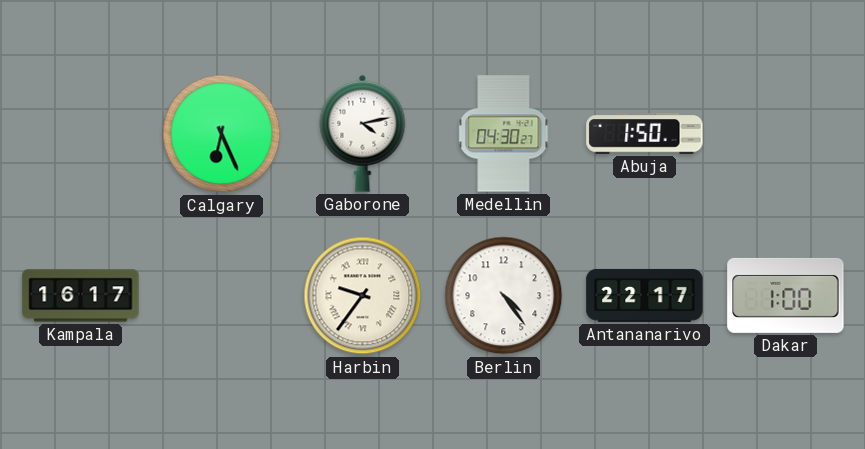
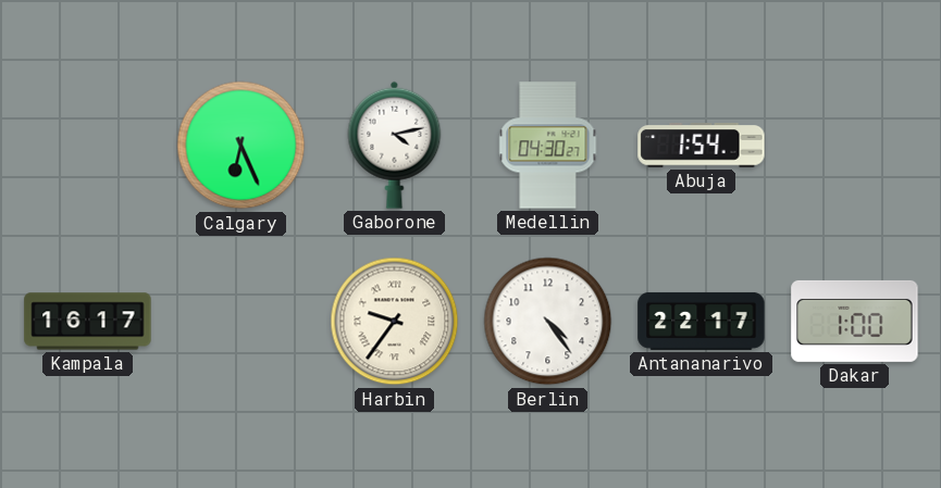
Abuja: 1:50 -> 1:54 (702, 146)
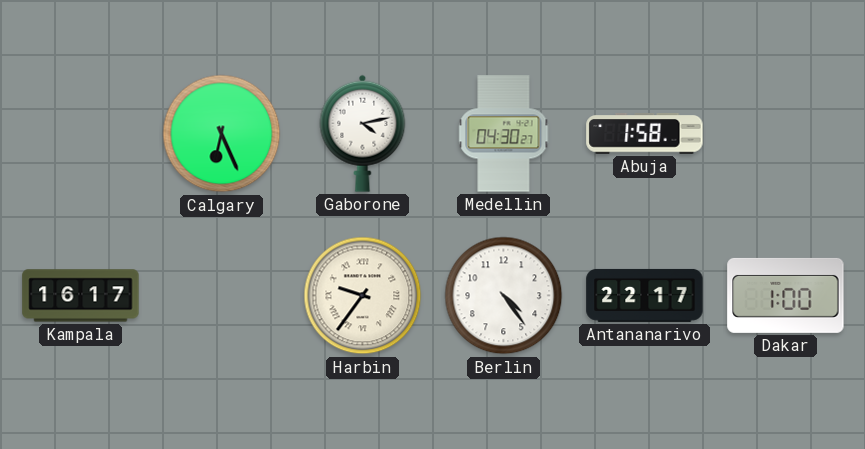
Abuja: 1:54 -> 1:58 (645, 134)
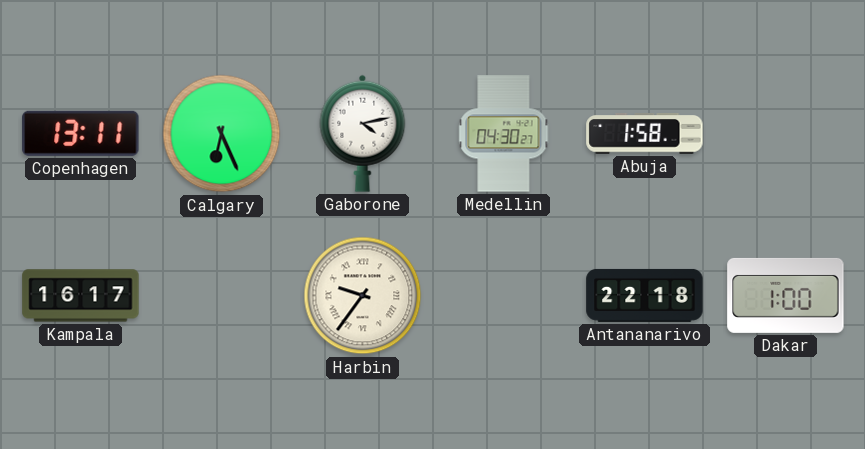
Copenhagen: none -> 13:11 (81, 133)
Berlin: 4:24 -> none (504, 296)
Antananarivo: 22:17 -> 22:18 (645, 295)
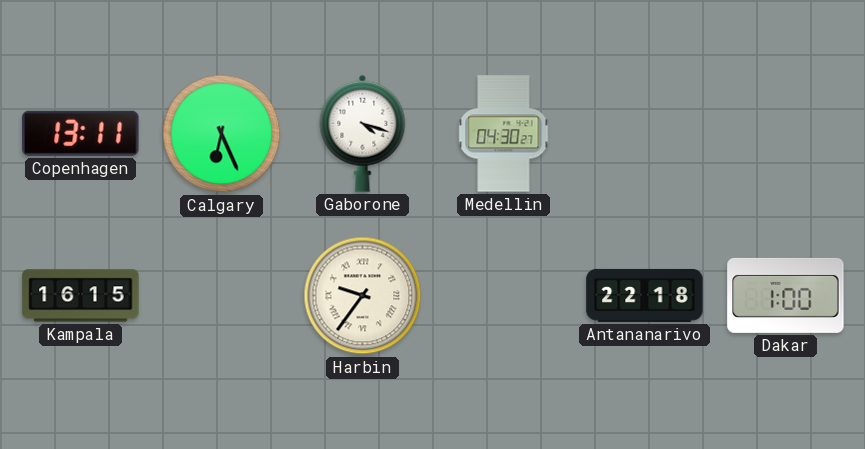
Gaborone: 4:13 -> 4:18 (363, 133)
Abuja: 1:58 -> none (645, 134)
Kampala: 16:17 -> 16:15 (81, 296)
